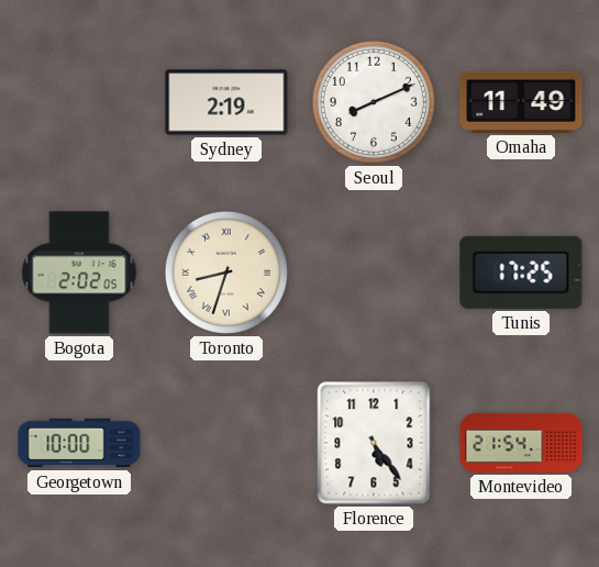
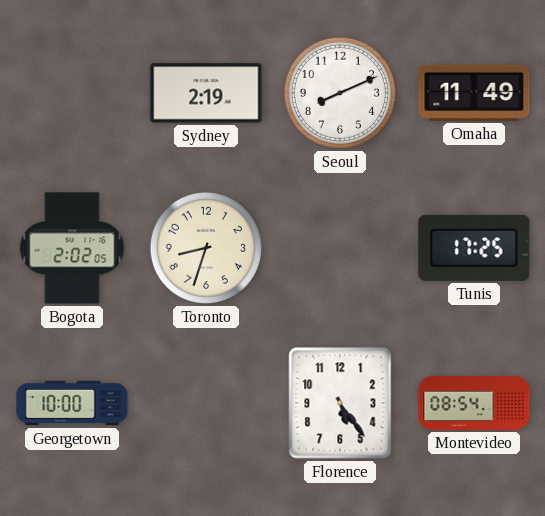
Toronto numerals: Roman -> Arabic (206, 248)
Montevideo: 21:54 -> 08:54 (474, 403)
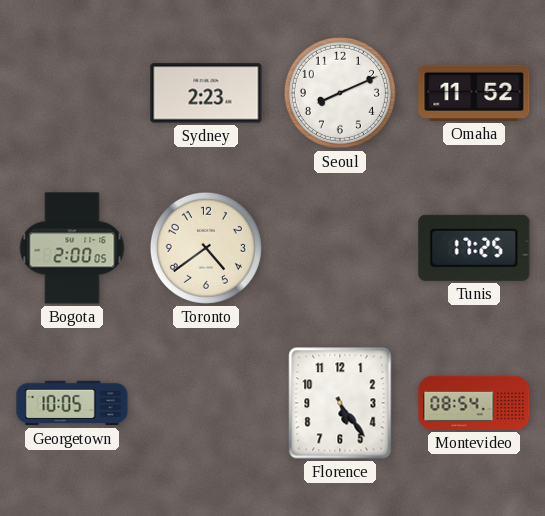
Sydney: 2:19 -> 2:23 (206, 93)
Omaha: 11:49 -> 11:52 (474, 93)
Bogota: 2:02 -> 2:00 (72, 248)
Toronto: 8:33 -> 4:39 (206, 248)
Georgetown: 10:00 -> 10:05 (72, 403)
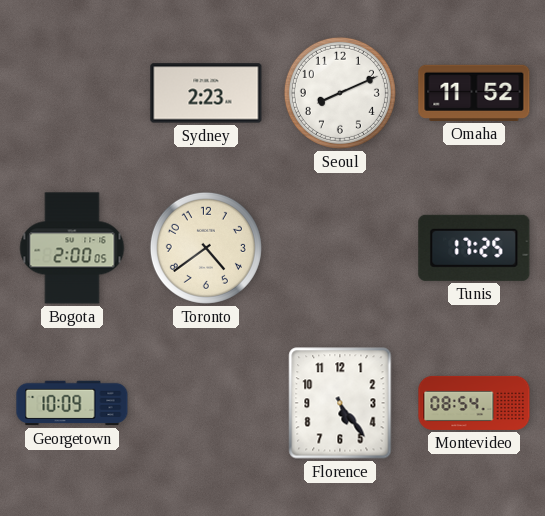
Georgetown: 10:05 -> 10:09 (72, 403)
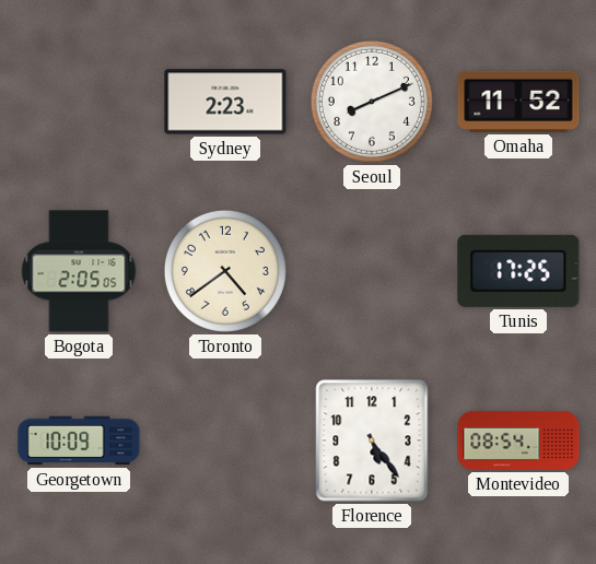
Bogota: 2:00 -> 2:05 (79, 271)
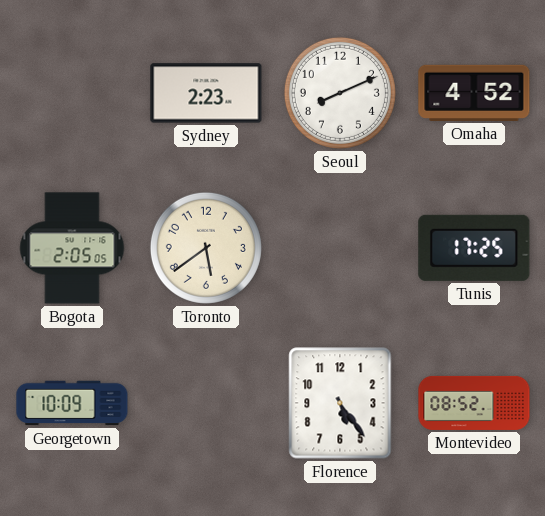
Omaha: 11:52 -> 4:52 (474, 93)
Toronto: 4:39 -> 5:39 (206, 248)
Montevideo: 08:54 -> 08:52 (474, 403)
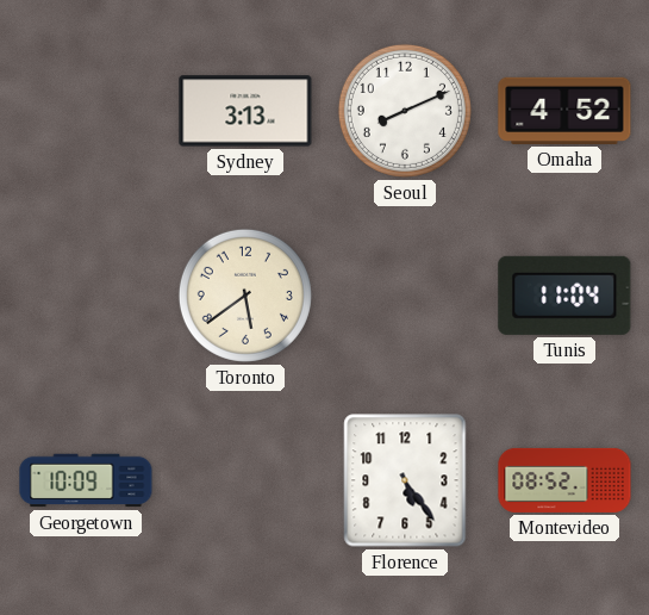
Sydney: 2:23 -> 3:13 (245, 111)
Bogota: 2:05 -> none (72, 248)
Tunis: 17:25 -> 11:04 (564, 296)
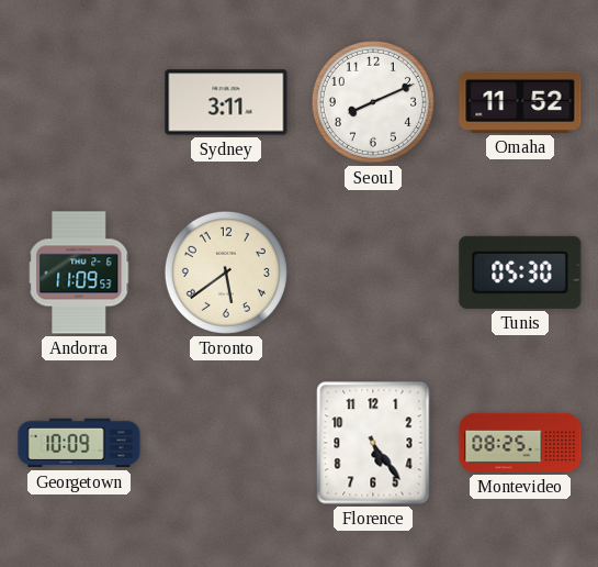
Sydney: 3:13 -> 3:11 (226, 102)
Omaha: 4:52 -> 11:52 (520, 102)
Andorra: none -> 11:09 (79, 273)
Tunis: 11:04 -> 05:30 (520, 273)
Montevideo: 08:52 -> 08:25 (520, 443)
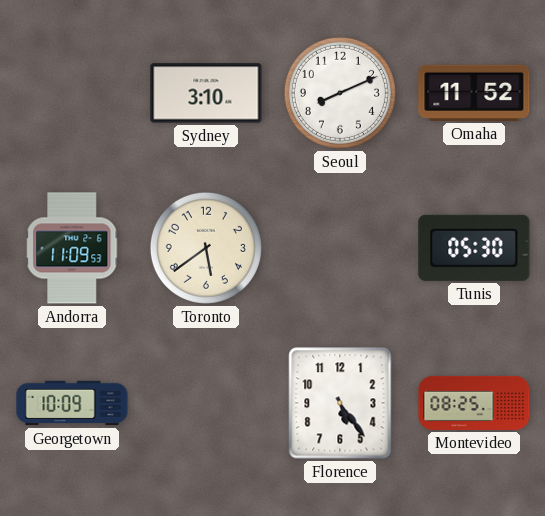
Sydney: 3:11 -> 3:10 (206, 93)
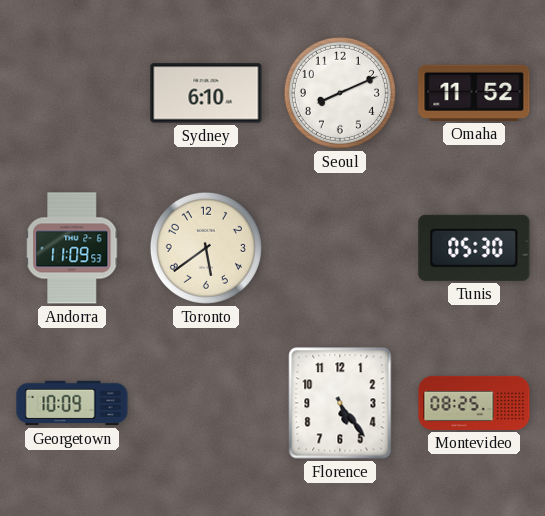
Sydney: 3:10 -> 6:10 (206, 93)
